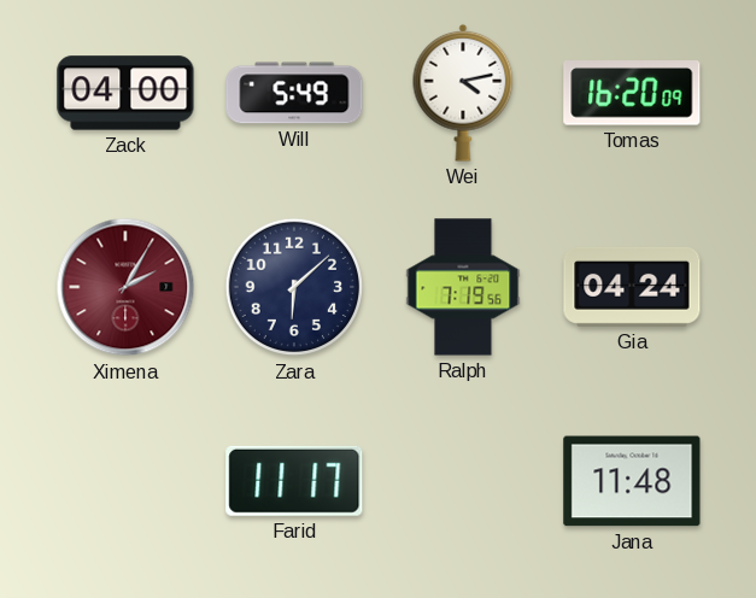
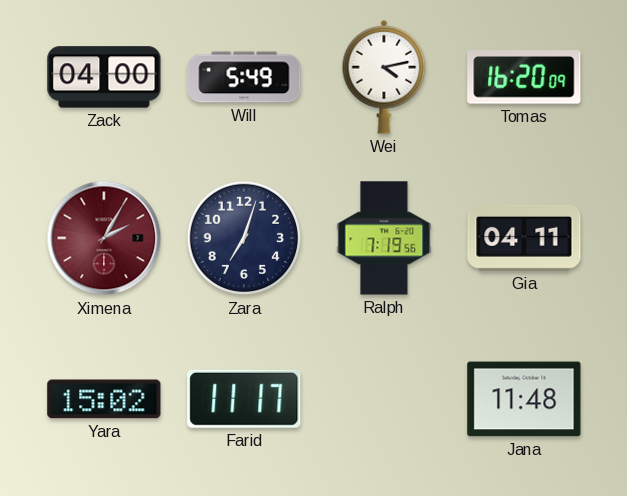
Zara: 6:08 -> 7:03 (244, 238)
Gia: 04:24 -> 04:11 (524, 238)
Yara: none -> 15:02 (104, 399)
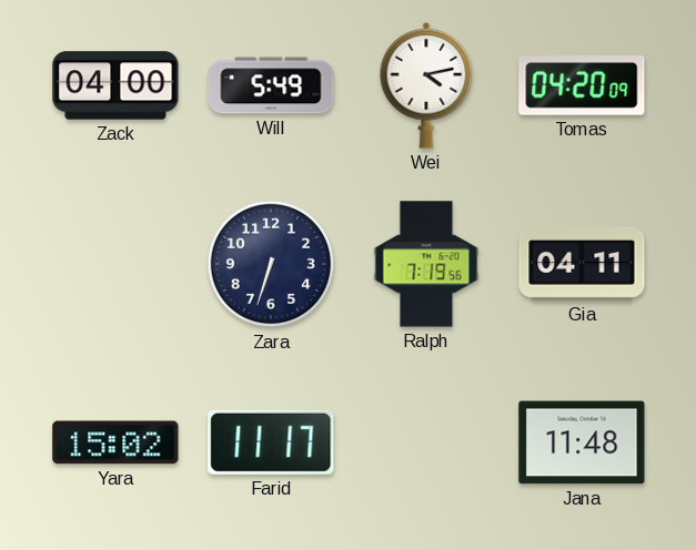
Tomas: 16:20 -> 04:20 (582, 85)
Ximena: 2:05 -> none (104, 238)
Zara: 7:03 -> 6:33 (271, 264)
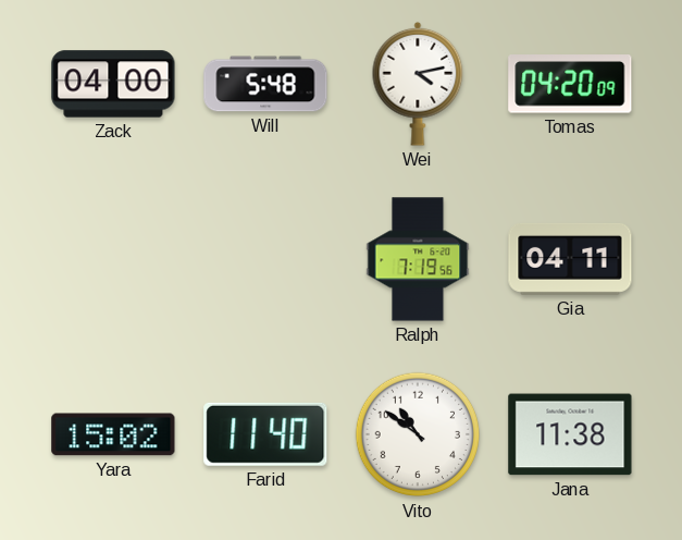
Will: 5:49 -> 5:48 (265, 84)
Zara: 6:33 -> none (271, 264)
Farid: 11:17 -> 11:40 (265, 434)
Vito: none -> 10:51 (418, 434)
Jana: 11:48 -> 11:38 (570, 434)
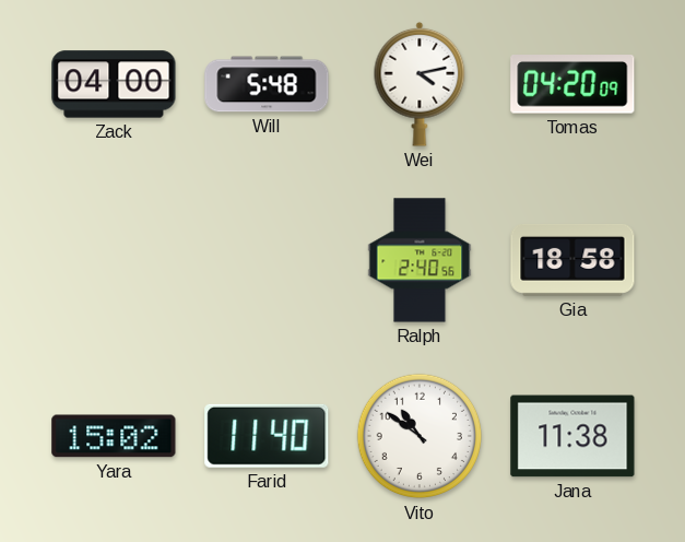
Ralph: 7:19 -> 2:40 (420, 260)
Gia: 04:11 -> 18:58 (572, 260)
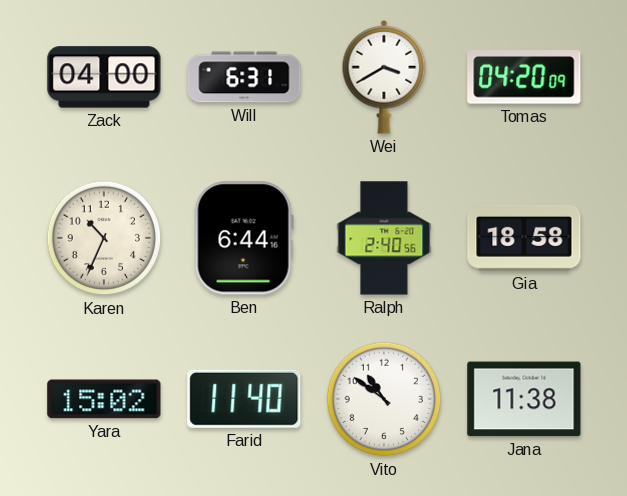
Will: 5:48 -> 6:31 (244, 77)
Wei: 4:13 -> 3:40 (384, 77)
Karen: none -> 10:34 (104, 238)
Ben: none -> 6:44 (244, 238)
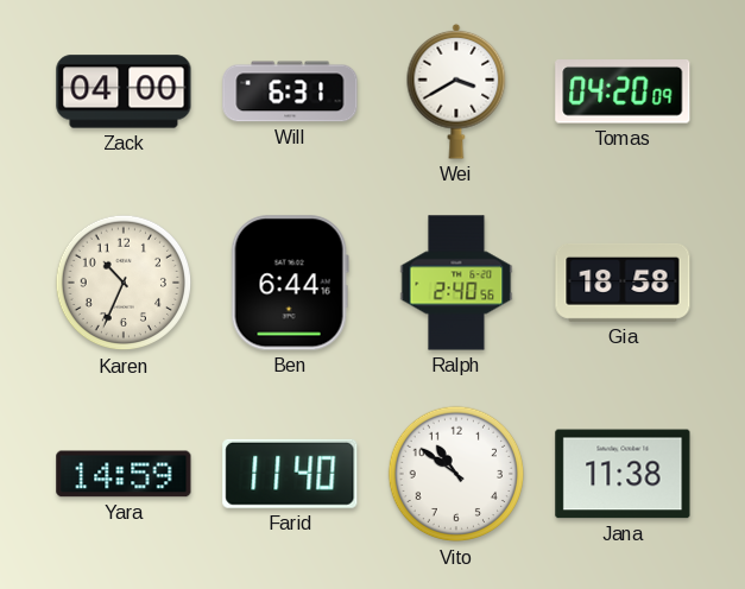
Yara: 15:02 -> 14:59 (124, 474)
